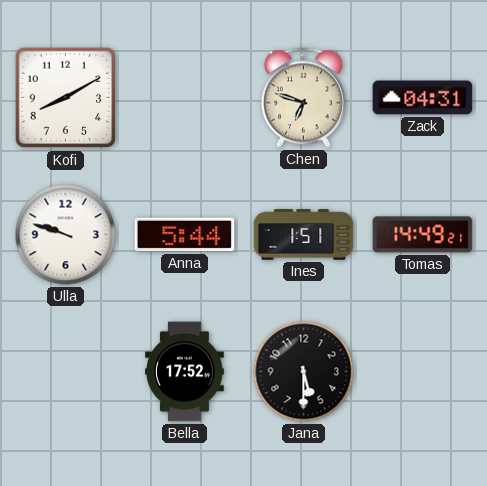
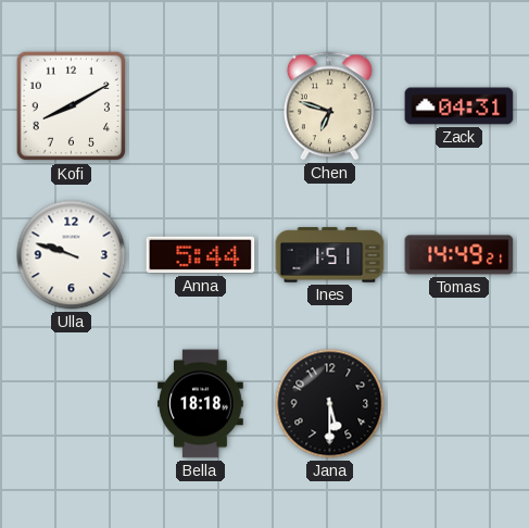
Bella: 17:52 -> 18:18 (201, 404)
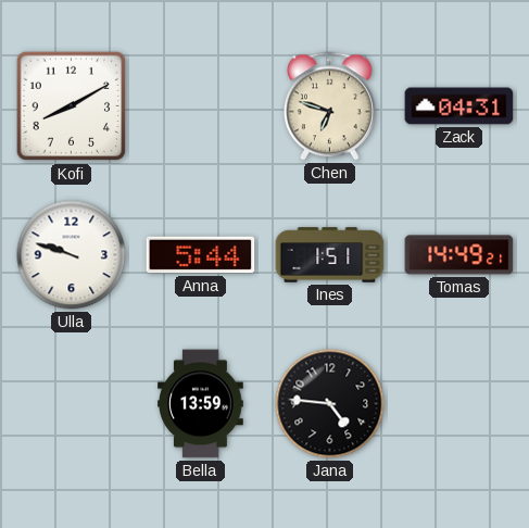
Bella: 18:18 -> 13:59 (201, 404)
Jana: 5:30 -> 4:46 (330, 404)
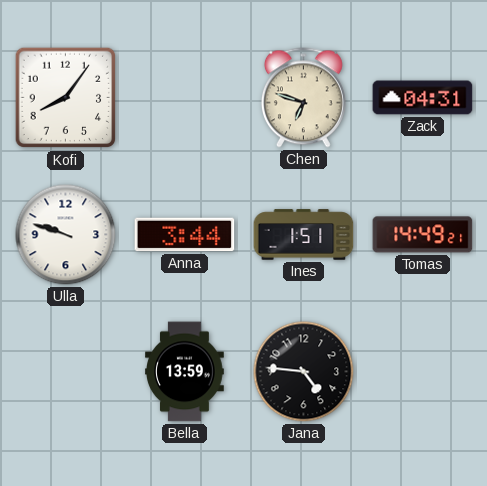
Kofi: 8:10 -> 8:06 (66, 98)
Anna: 5:44 -> 3:44 (185, 235)
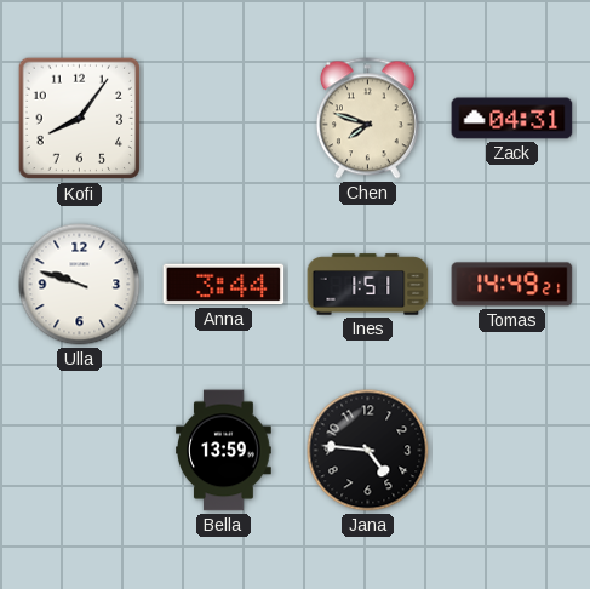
Chen: 6:48 -> 7:48 (367, 119)
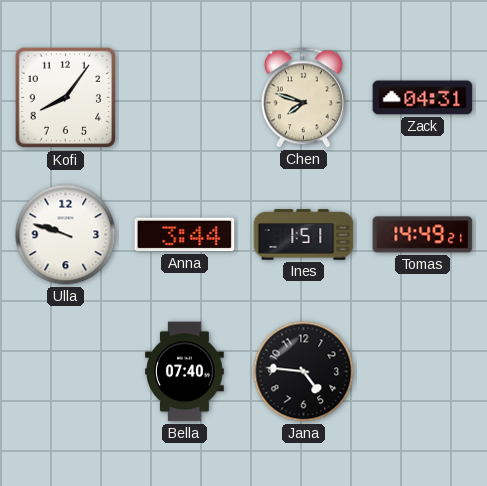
Bella: 13:59 -> 07:40 (185, 372)
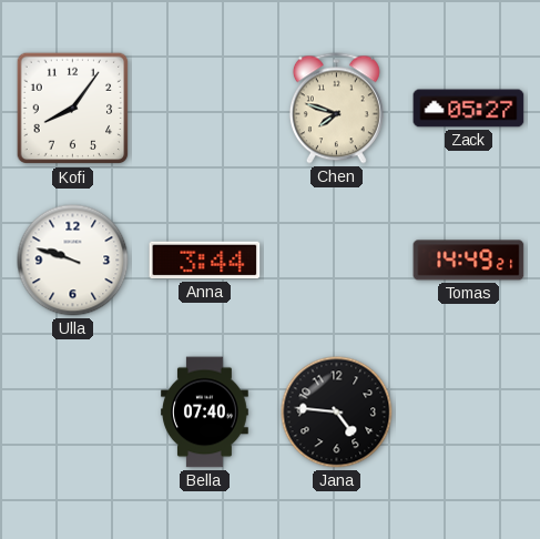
Zack: 04:31 -> 05:27 (469, 109)
Ines: 1:51 -> none (304, 235)
